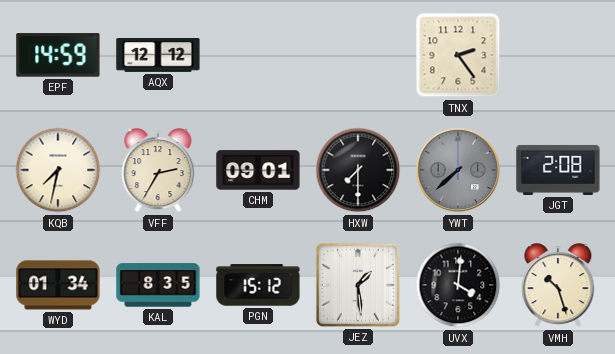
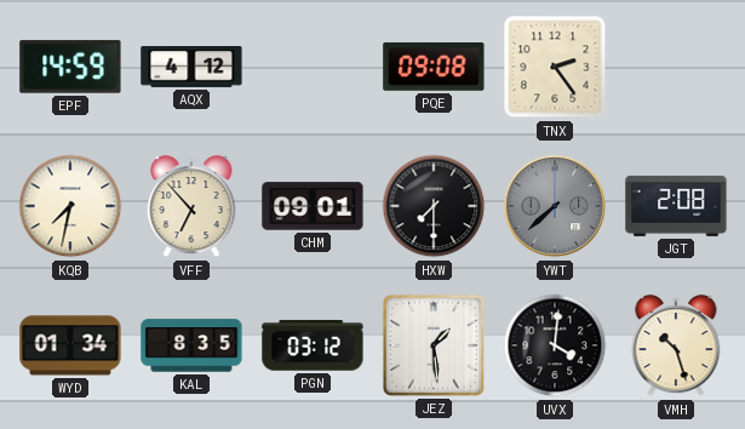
AQX: 12:12 -> 4:12 (191, 68)
PQE: none -> 09:08 (434, 67)
VFF: 2:35 -> 6:53 (191, 207)
PGN: 15:12 -> 03:12 (313, 345)
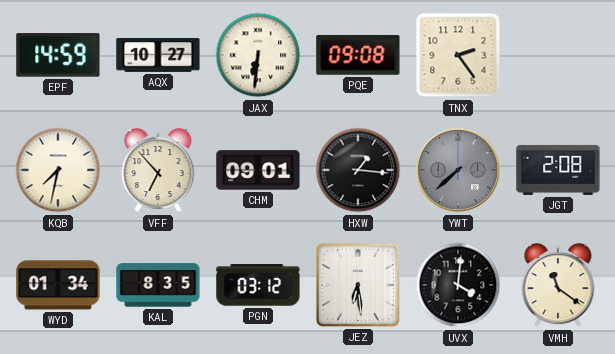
AQX: 4:12 -> 10:27 (158, 56)
JAX: none -> 6:31 (258, 55)
HXW: 7:30 -> 1:16 (358, 170)
JEZ: 1:29 -> 6:29 (358, 285)
VMH: 10:27 -> 11:21 (558, 286)
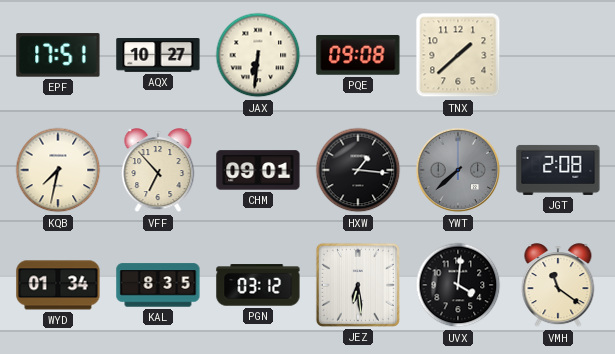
EPF: 14:59 -> 17:51 (58, 55)
TNX: 2:24 -> 1:38 (458, 55)
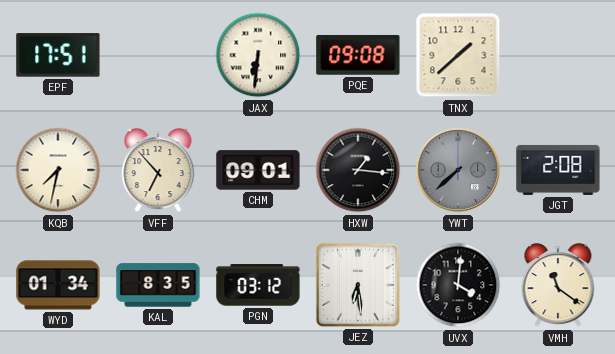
AQX: 10:27 -> none (158, 56)
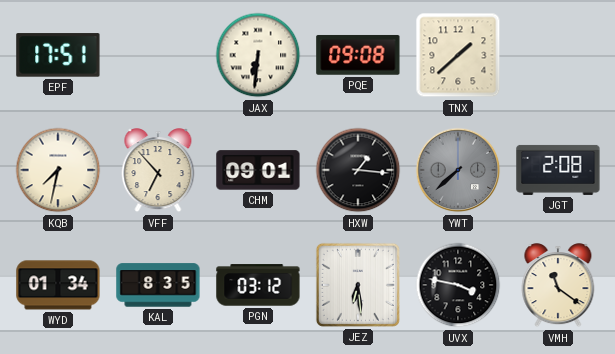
UVX: 4:01 -> 3:47 (458, 285)
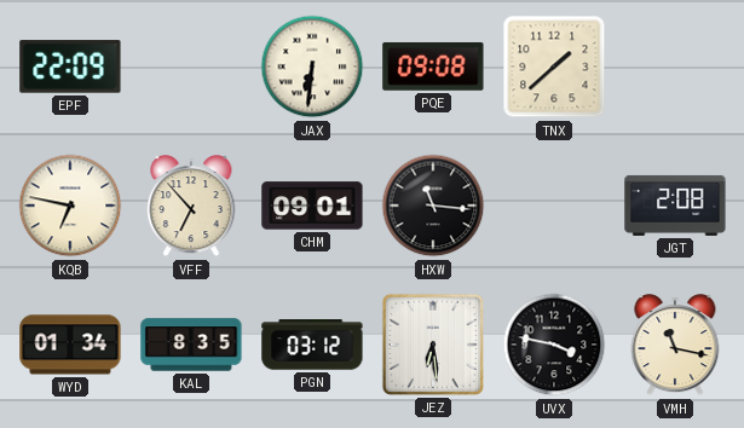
EPF: 17:51 -> 22:09 (70, 66)
KQB: 7:32 -> 6:47 (70, 206)
HXW: 1:16 -> 11:16 (433, 206)
YWT: 7:38 -> none (458, 170)
VMH: 11:21 -> 11:17 (675, 346)
